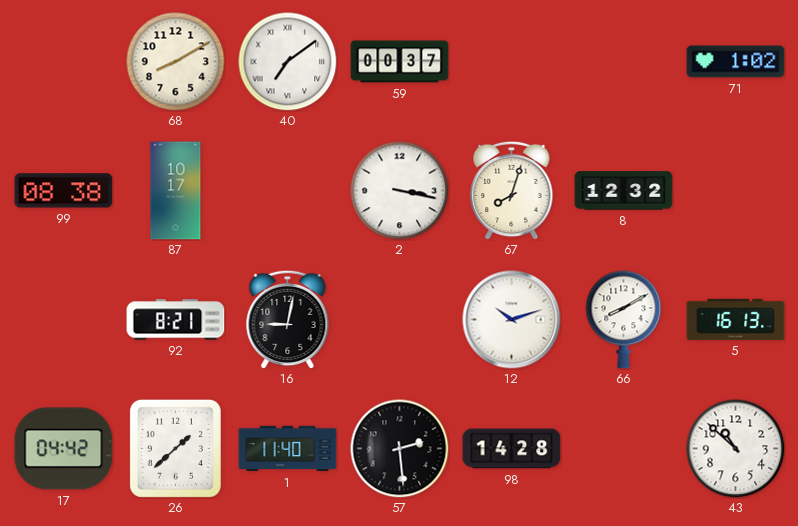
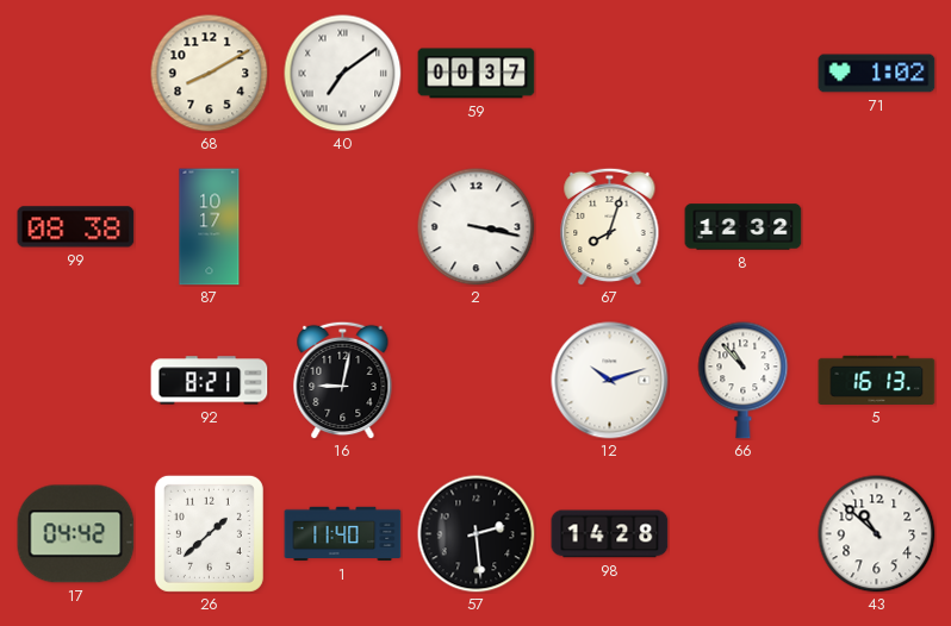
66: 8:10 -> 10:53 (744, 381)
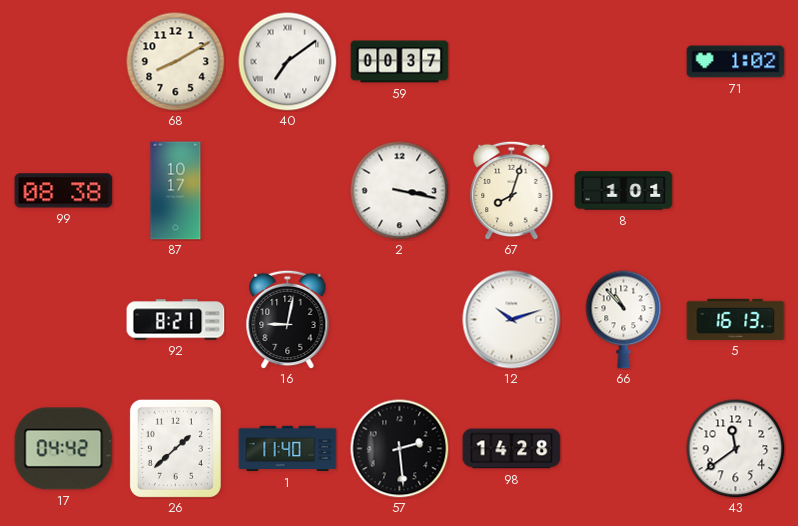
8: 12:32 -> 1:01 (624, 191)
43: 10:52 -> 11:39 (736, 449)
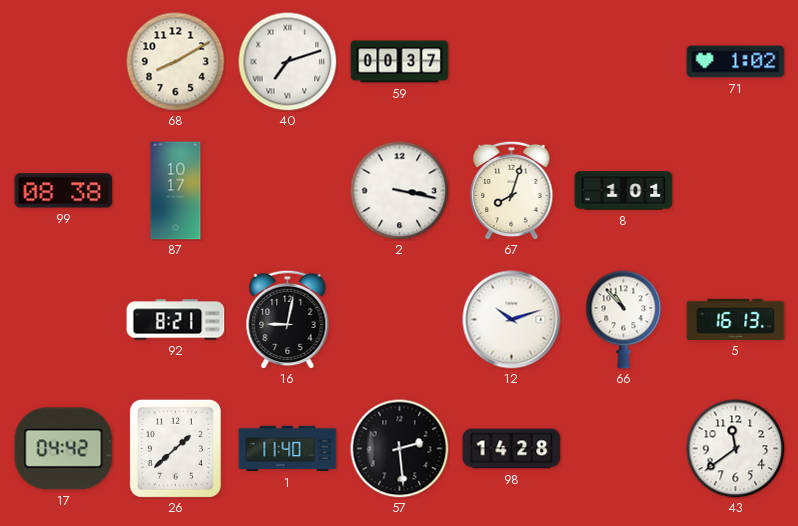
40: 7:09 -> 7:12 (288, 62)
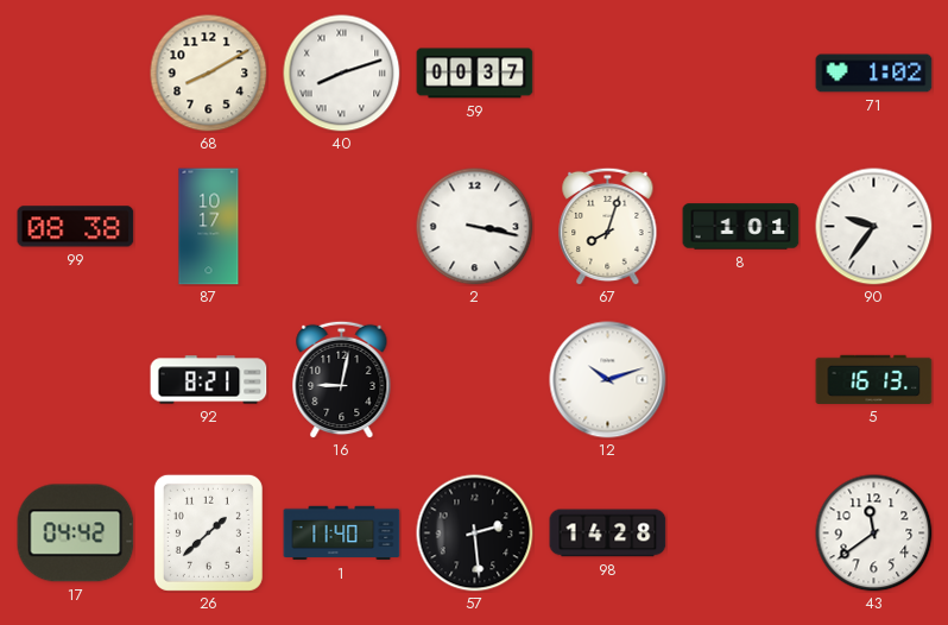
40: 7:12 -> 8:12 (342, 74)
90: none -> 9:36 (874, 227)
66: 10:53 -> none (624, 320)
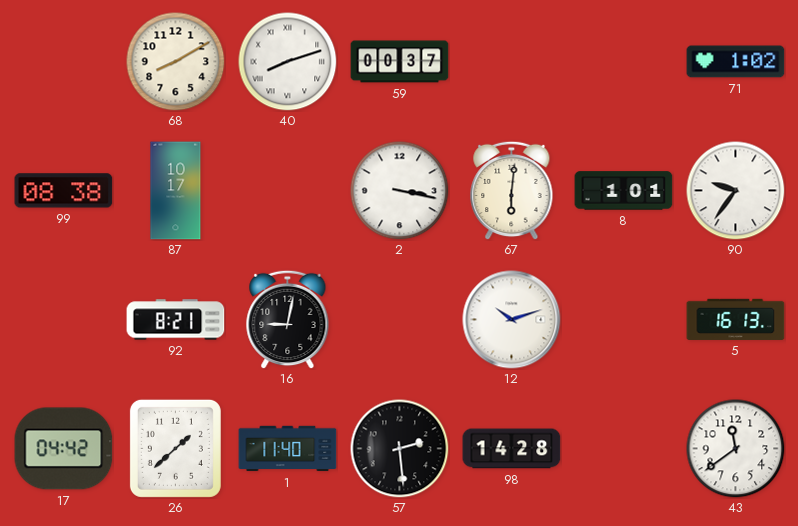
67: 8:03 -> 6:01 (512, 190)
